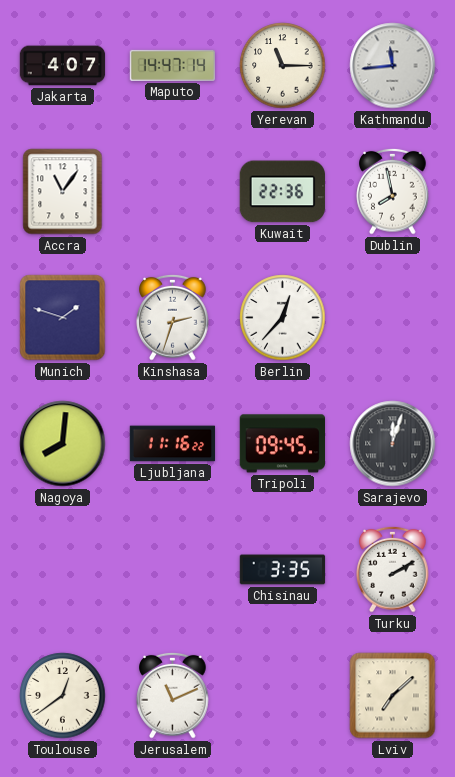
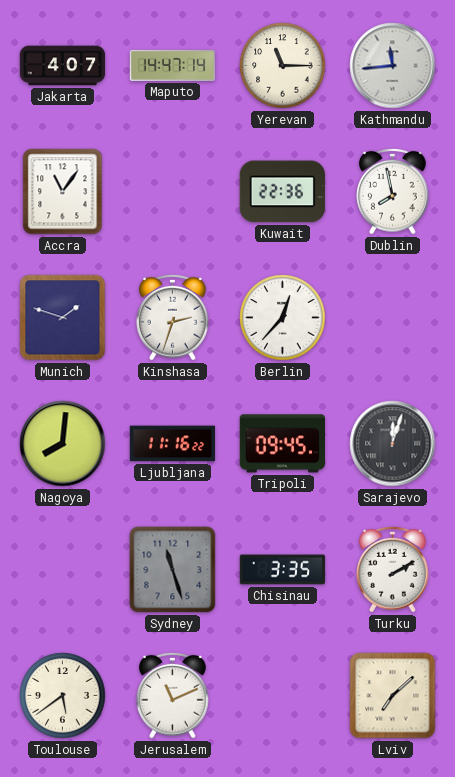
Sydney: none -> 11:27 (173, 570)
Toulouse: 12:39 -> 5:39 (63, 696)
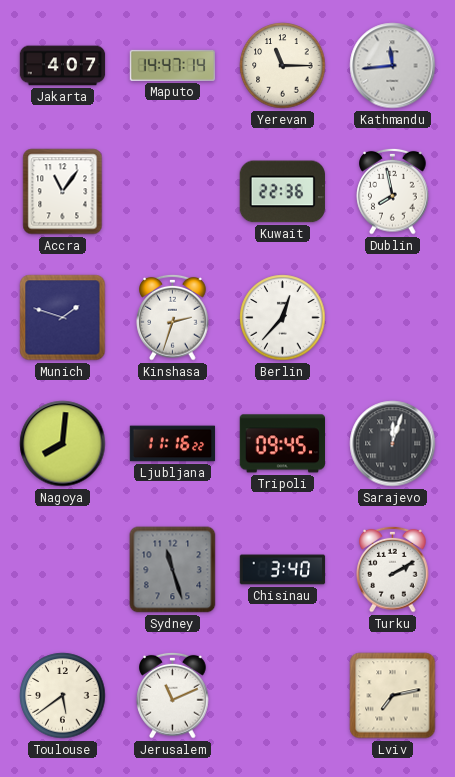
Chisinau: 3:35 -> 3:40 (283, 570)
Lviv: 7:08 -> 7:13 (393, 696)
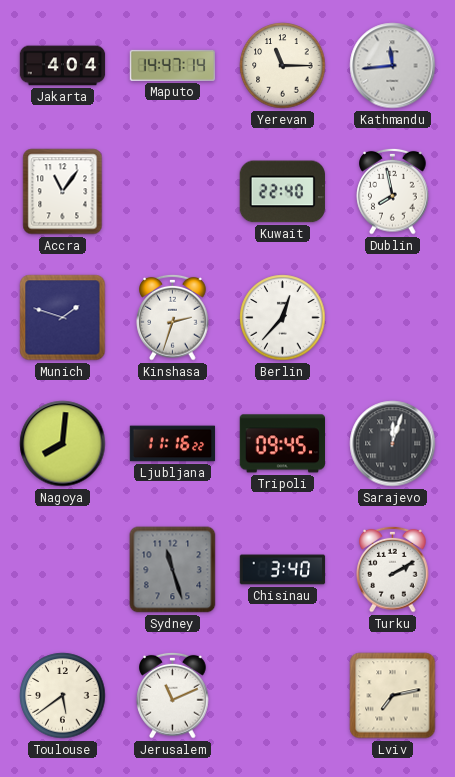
Jakarta: 4:07 -> 4:04 (63, 66)
Kuwait: 22:36 -> 22:40 (282, 192)
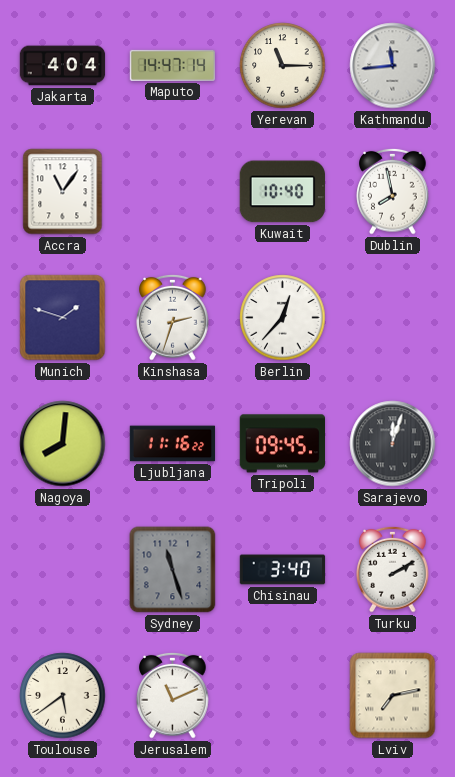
Kuwait: 22:40 -> 10:40 (282, 192)
